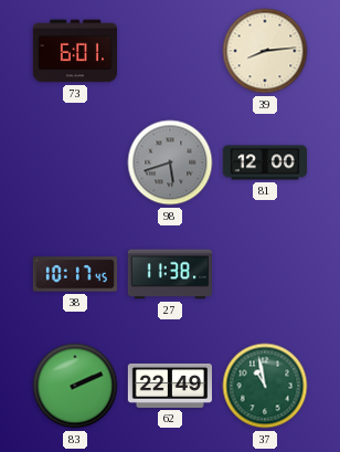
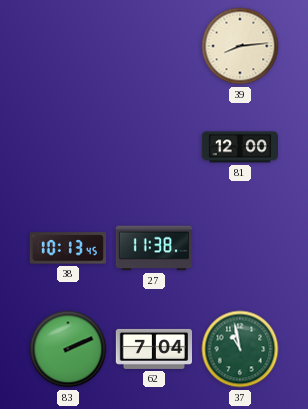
73: 6:01 -> none (74, 51)
98: 5:42 -> none (170, 162)
38: 10:17 -> 10:13 (68, 248)
62: 22:49 -> 7:04 (153, 349)
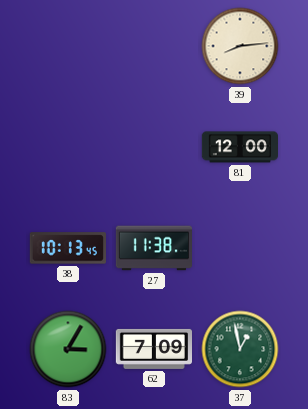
83: 2:11 -> 3:05 (68, 349)
62: 7:04 -> 7:09 (153, 349)
37: 10:58 -> 12:58 (240, 349)
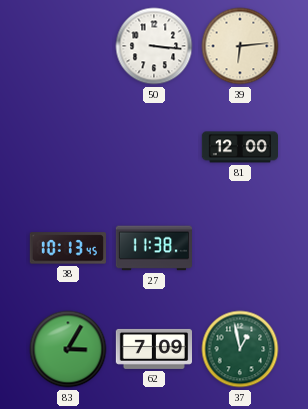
50: none -> 3:16 (154, 46)
39: 8:14 -> 6:14 (240, 46)
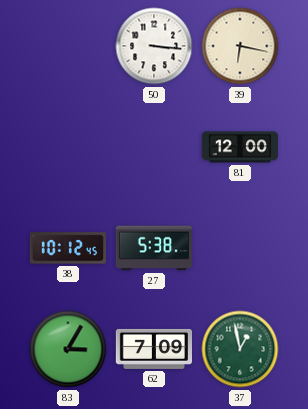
39: 6:14 -> 6:17 (240, 46)
38: 10:13 -> 10:12 (68, 248)
27: 11:38 -> 5:38 (153, 248)
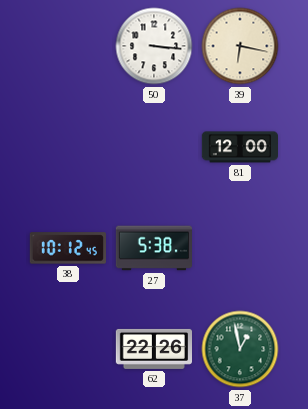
83: 3:05 -> none (68, 349)
62: 7:09 -> 22:26 (153, 349)
